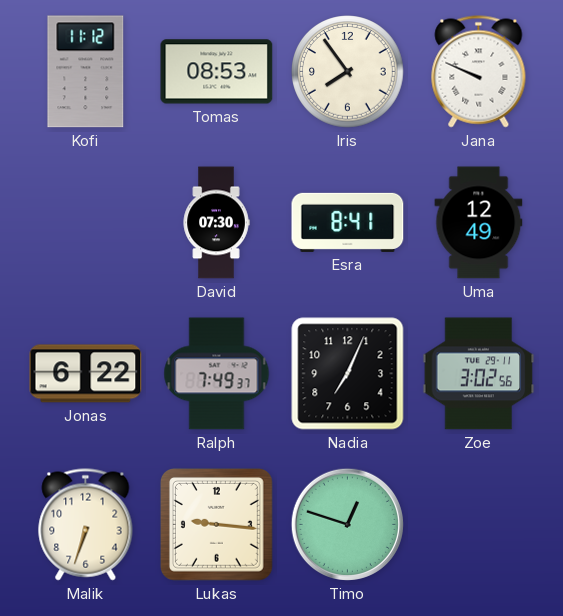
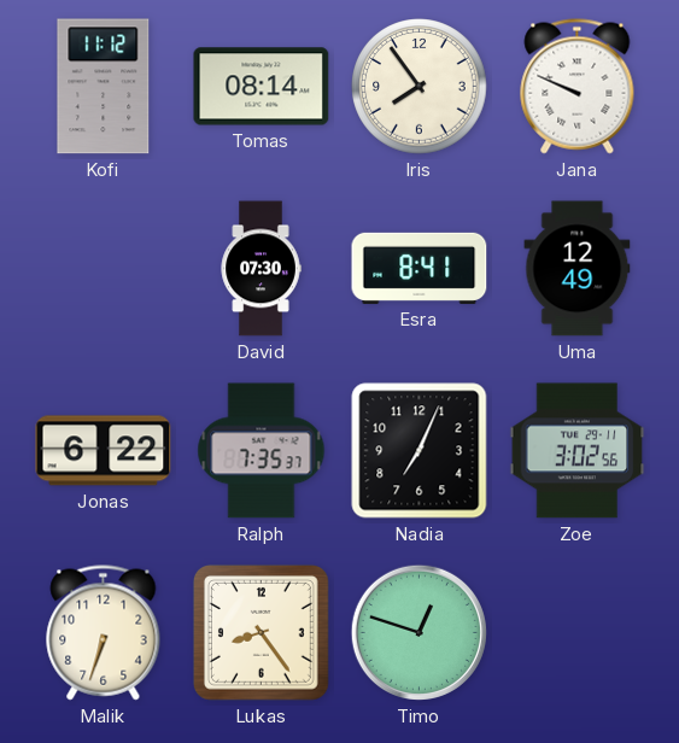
Tomas: 08:53 -> 08:14 (262, 87)
Ralph: 7:49 -> 7:35 (262, 451)
Lukas: 9:16 -> 8:24 (261, 632)
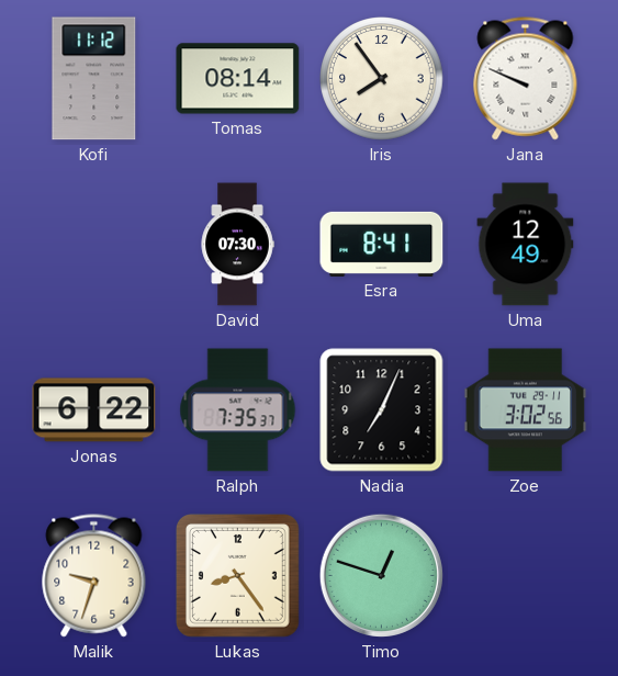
Malik: 6:33 -> 9:33 (94, 576)
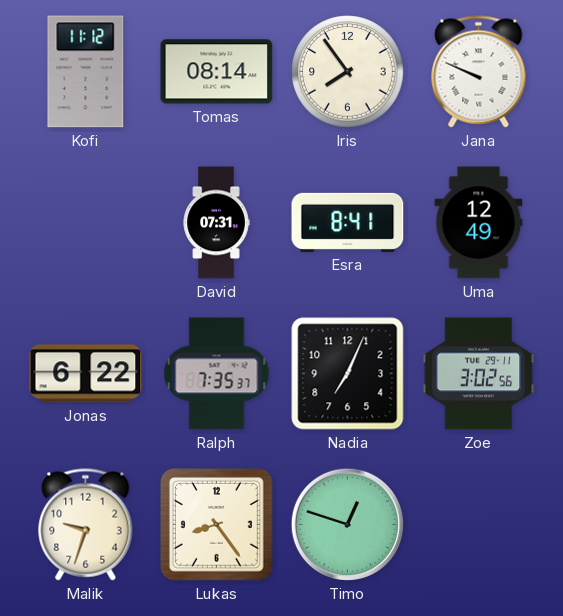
David: 07:30 -> 07:31 (216, 223)
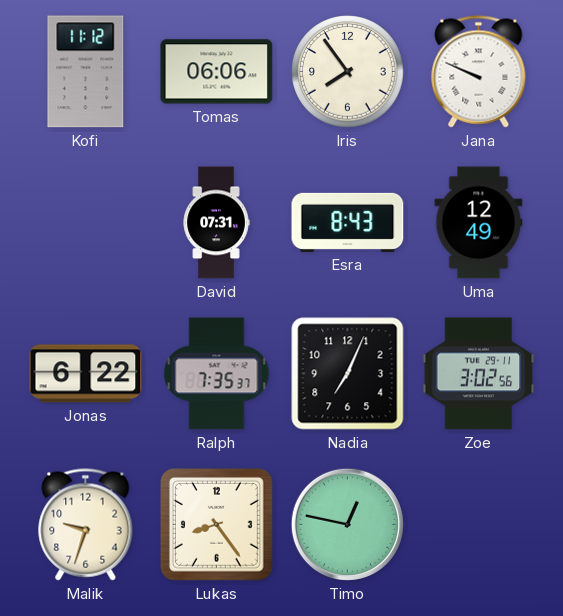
Tomas: 08:14 -> 06:06 (217, 72)
Esra: 8:41 -> 8:43 (348, 222)
Timo: 12:48 -> 12:47 (347, 524)
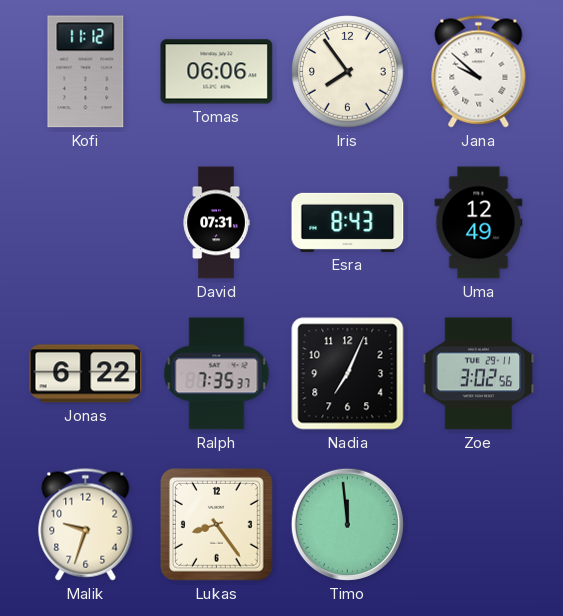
Jana: 9:49 -> 9:52 (479, 72)
Timo: 12:47 -> 11:59 (347, 524)
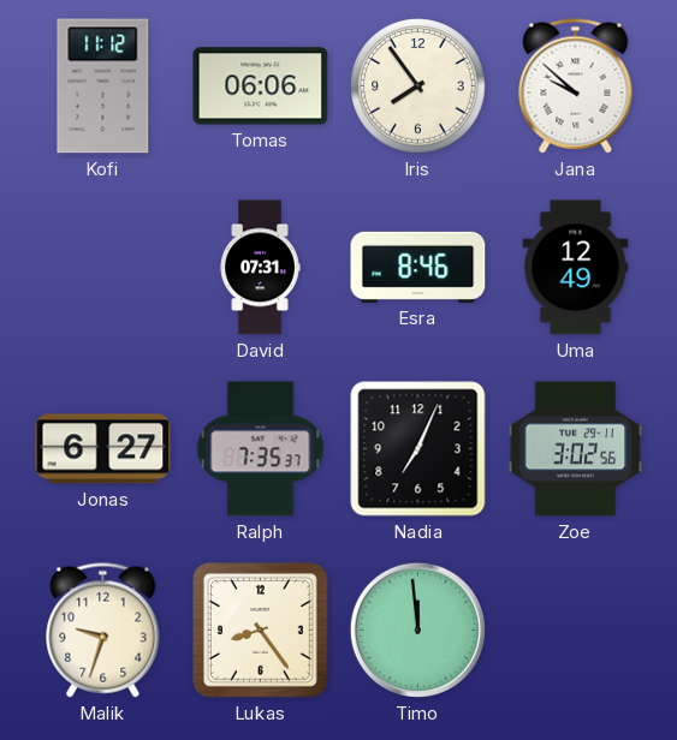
Esra: 8:43 -> 8:46 (418, 267)
Jonas: 6:22 -> 6:27 (103, 449)
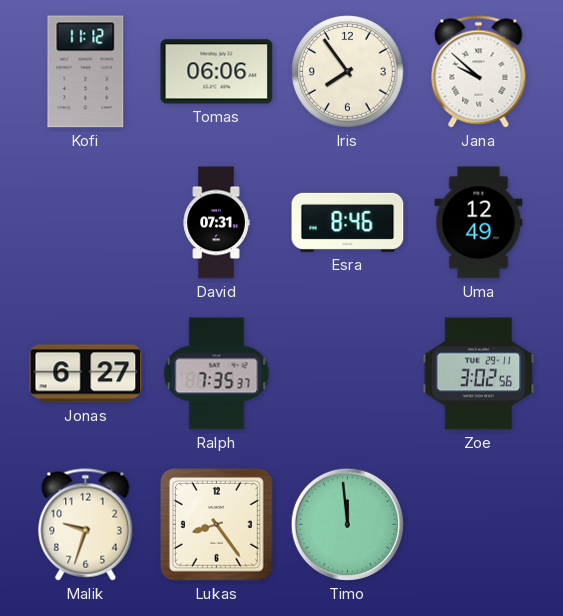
Nadia: 7:04 -> none (418, 449)
